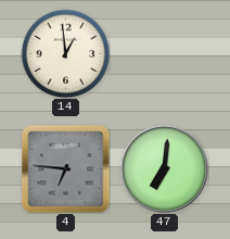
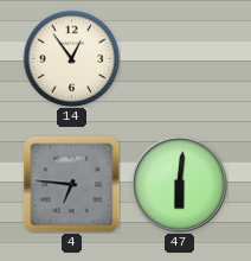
14: 12:59 -> 12:54 (71, 58)
47: 7:01 -> 6:01 (179, 184)
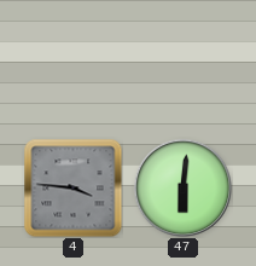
14: 12:54 -> none (71, 58)
4: 6:46 -> 3:46 (72, 187)
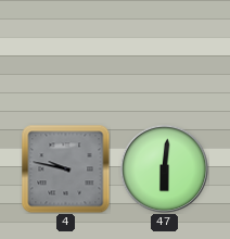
4: 3:46 -> 9:47 (65, 168)
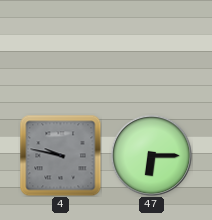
47: 6:01 -> 6:15 (151, 155)
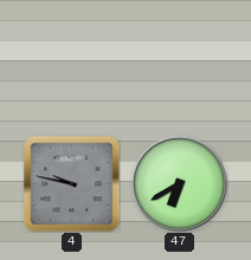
47: 6:15 -> 6:40 (179, 183)
